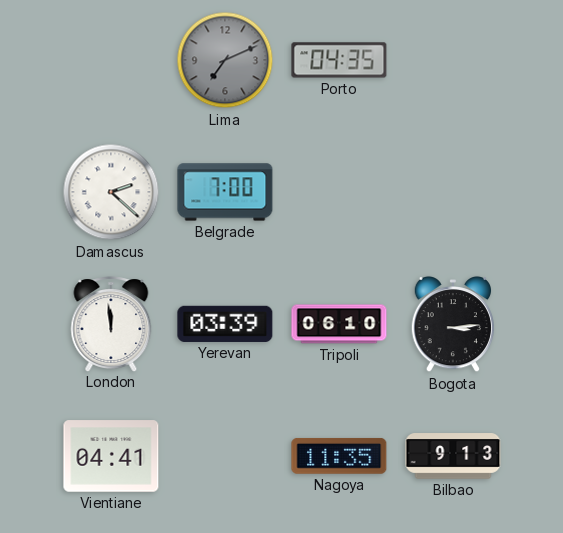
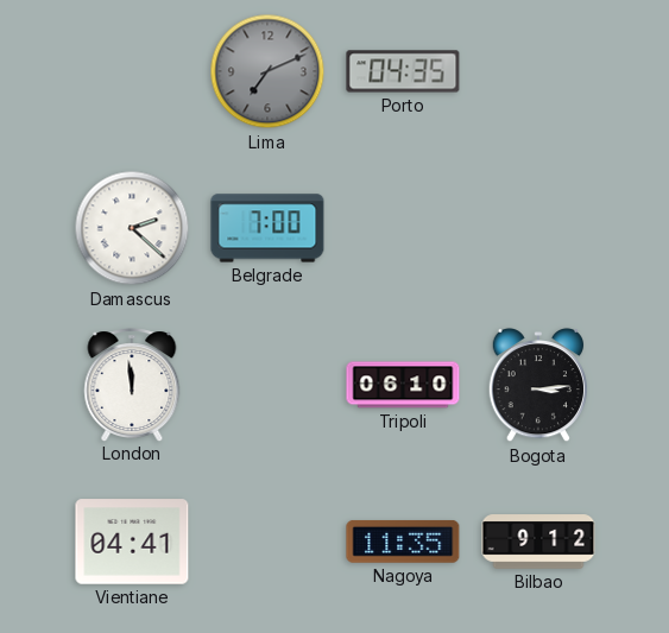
Yerevan: 03:39 -> none (225, 324)
Bilbao: 9:13 -> 9:12 (538, 542)
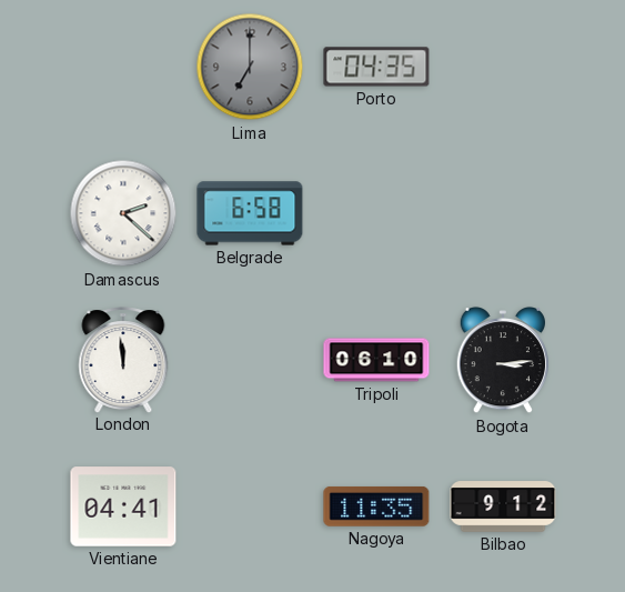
Lima: 7:11 -> 7:00 (250, 67)
Belgrade: 7:00 -> 6:58 (250, 213)
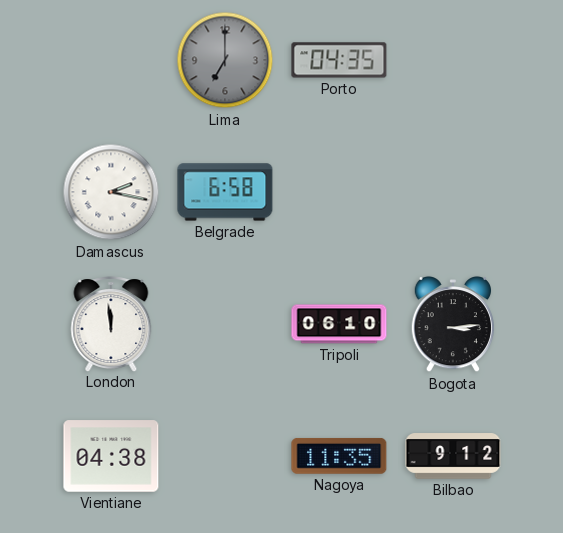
Damascus: 2:22 -> 2:17 (111, 192)
Vientiane: 04:41 -> 04:38 (111, 456)
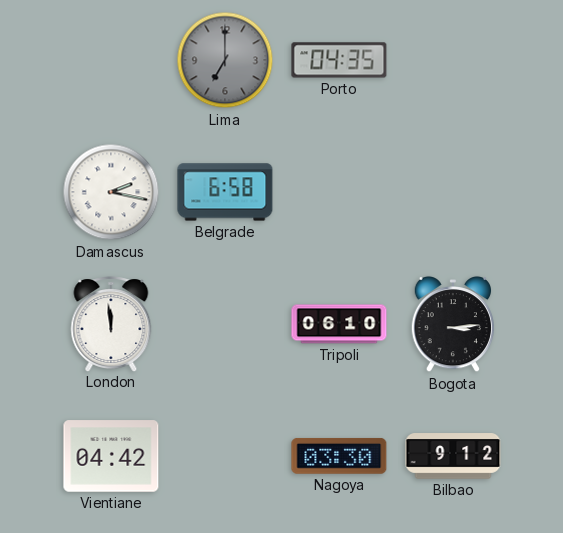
Vientiane: 04:38 -> 04:42 (111, 456)
Nagoya: 11:35 -> 03:30 (339, 456)
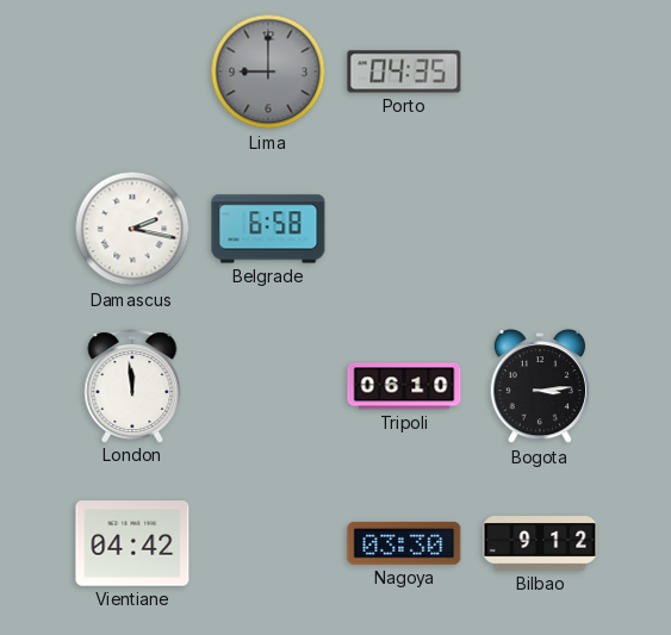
Lima: 7:00 -> 9:00 (268, 71)
